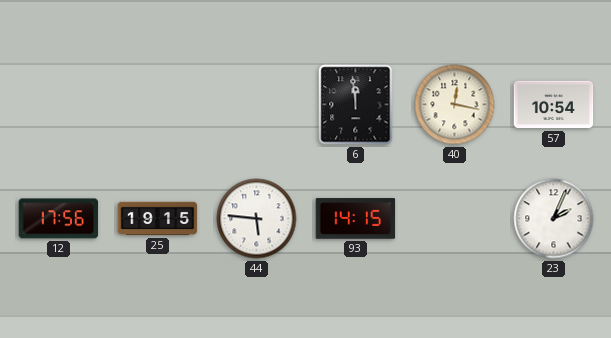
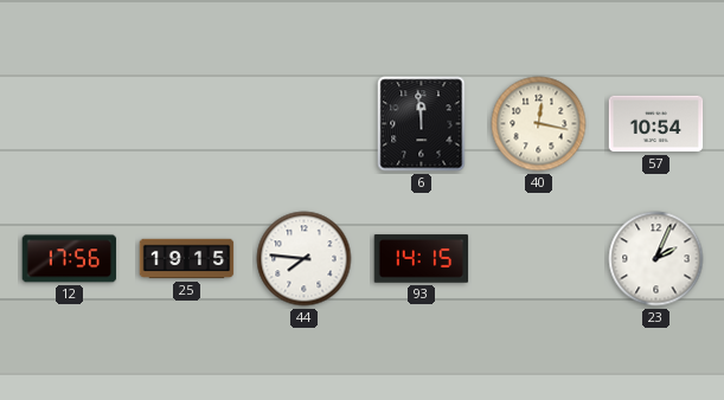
44: 5:46 -> 7:46 (305, 259)
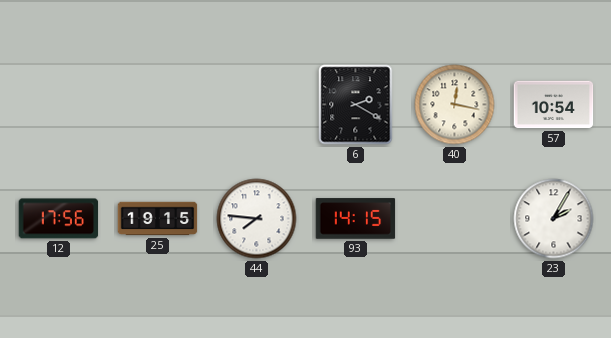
6: 11:59 -> 2:20 (356, 105)
23: 2:04 -> 2:05 (554, 219)
